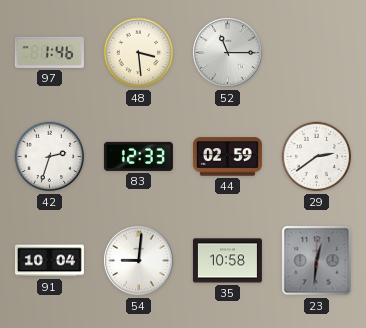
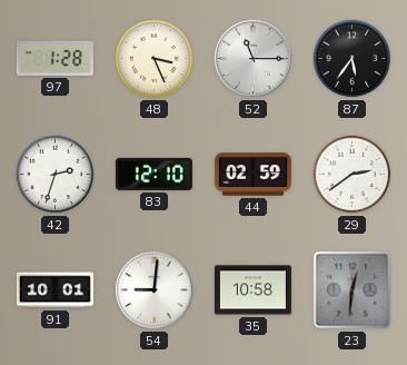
97: 1:46 -> 1:28 (54, 58)
48: 3:29 -> 3:26 (155, 59)
87: none -> 5:36 (353, 59)
83: 12:33 -> 12:10 (153, 174)
91: 10:04 -> 10:01 (54, 290)
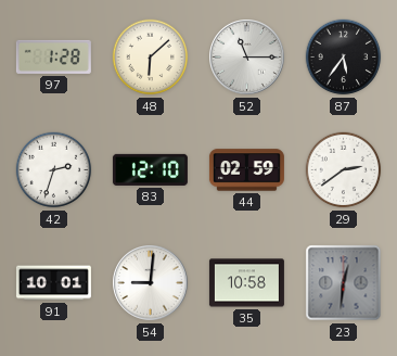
48: 3:26 -> 6:08 (151, 58)
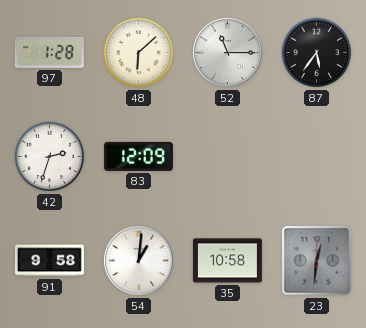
83: 12:10 -> 12:09 (138, 156)
44: 02:59 -> none (246, 170)
29: 2:39 -> none (344, 170)
91: 10:01 -> 9:58 (49, 261)
54: 9:01 -> 1:01 (139, 261)
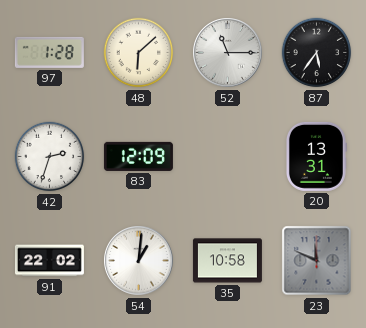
20: none -> 13:31 (316, 156)
91: 9:58 -> 22:02 (49, 261)
23: 12:31 -> 11:49 (317, 261)
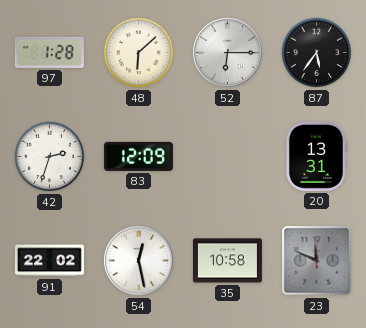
52: 11:15 -> 6:15 (228, 53)
54: 1:01 -> 12:28 (139, 261)
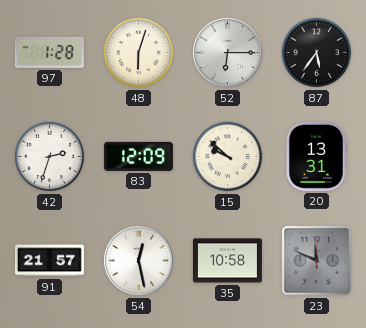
48: 6:08 -> 6:03 (139, 53)
15: none -> 9:52 (228, 157)
91: 22:02 -> 21:57 (49, 261)
